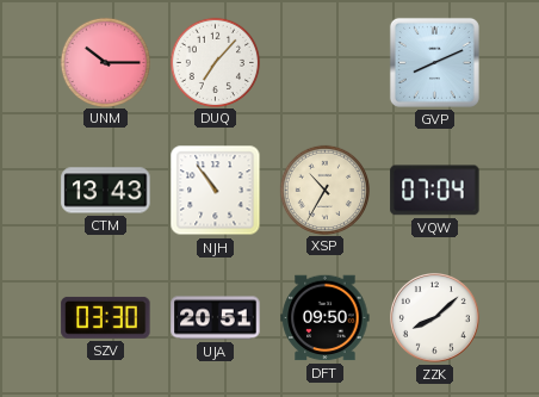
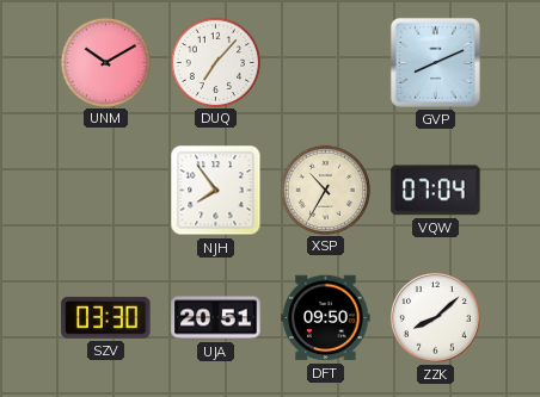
UNM: 10:15 -> 10:10 (105, 62)
CTM: 13:43 -> none (106, 191)
NJH: 10:54 -> 7:54 (216, 191)
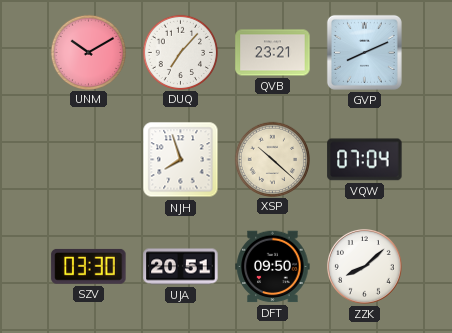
QVB: none -> 23:21 (273, 53)
NJH: 7:54 -> 7:57 (181, 160)
XSP: 10:35 -> 10:22 (272, 159)
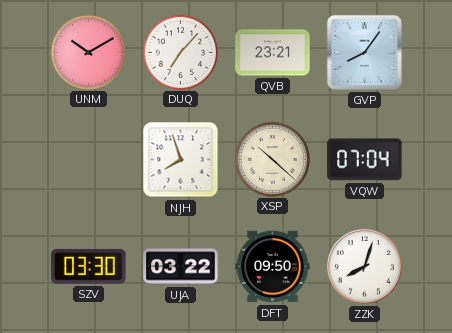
GVP: 8:11 -> 8:06 (364, 52)
UJA: 20:51 -> 03:22 (181, 267)
ZZK: 8:08 -> 8:03 (365, 267)
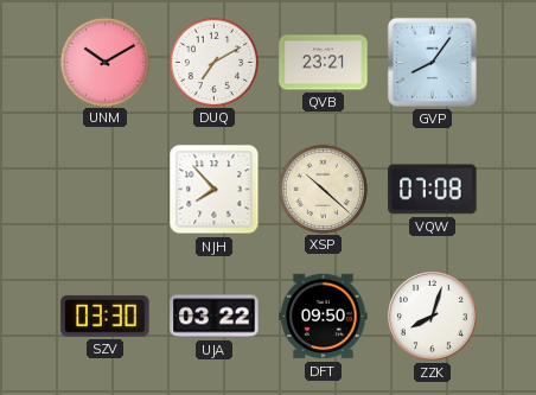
DUQ: 7:07 -> 7:10 (213, 62)
NJH: 7:57 -> 7:53 (215, 190)
VQW: 07:04 -> 07:08 (433, 190)
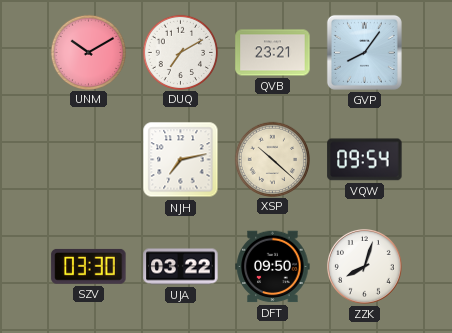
NJH: 7:53 -> 7:13 (181, 160)
VQW: 07:08 -> 09:54 (365, 160)
